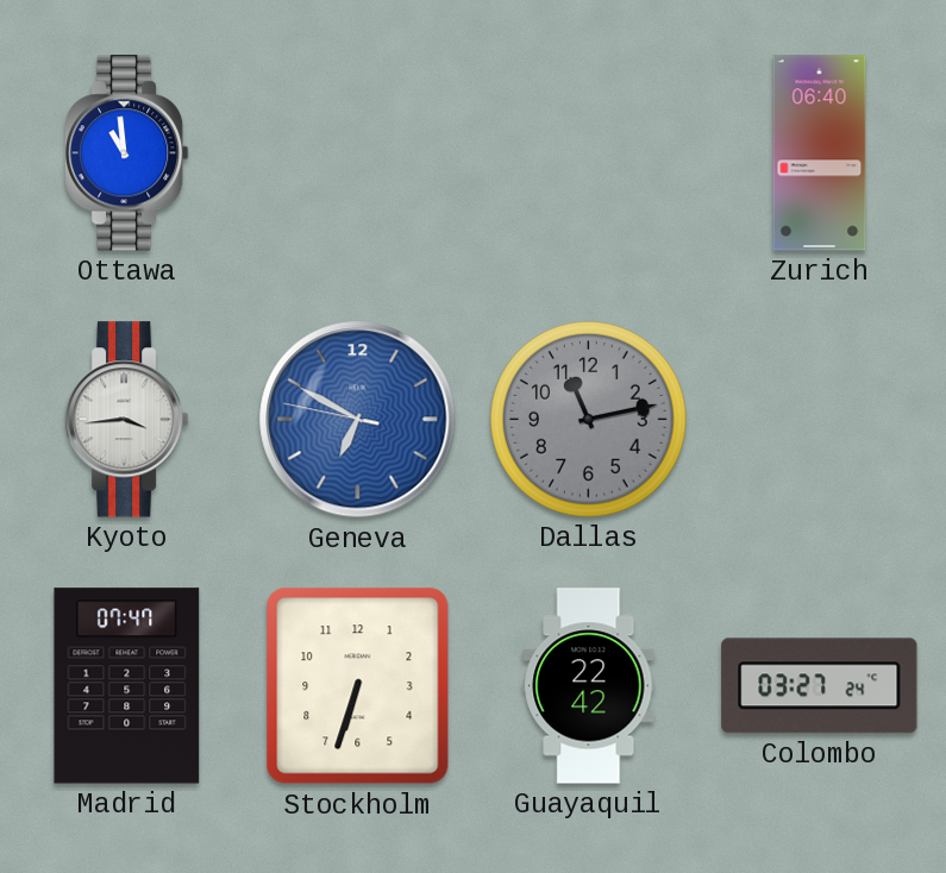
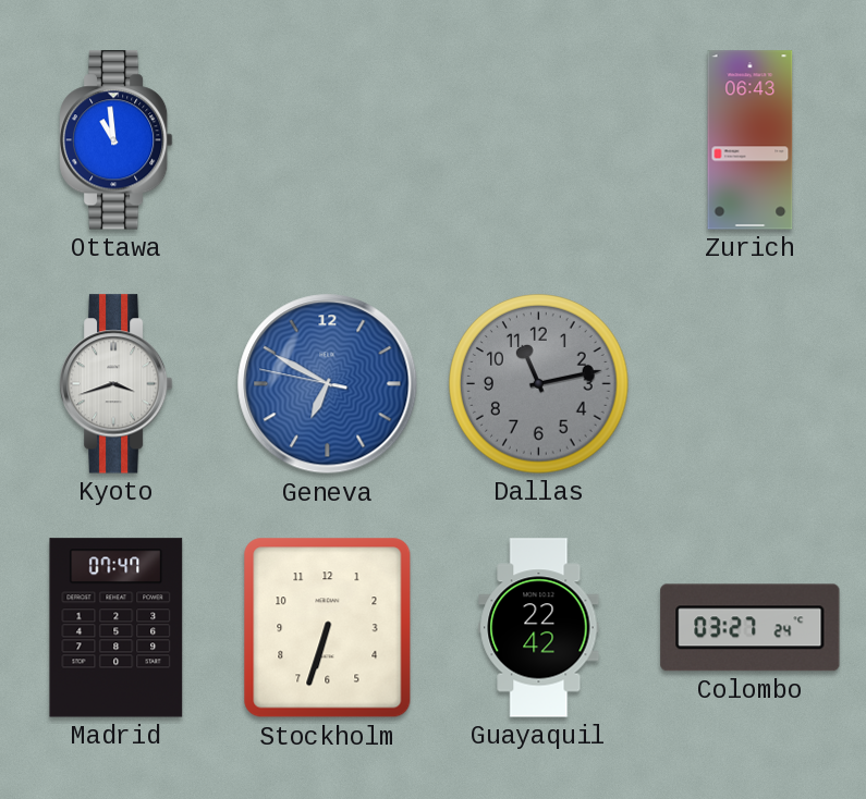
Zurich: 06:40 -> 06:43 (751, 140)
Kyoto: 3:44 -> 3:42 (115, 384)
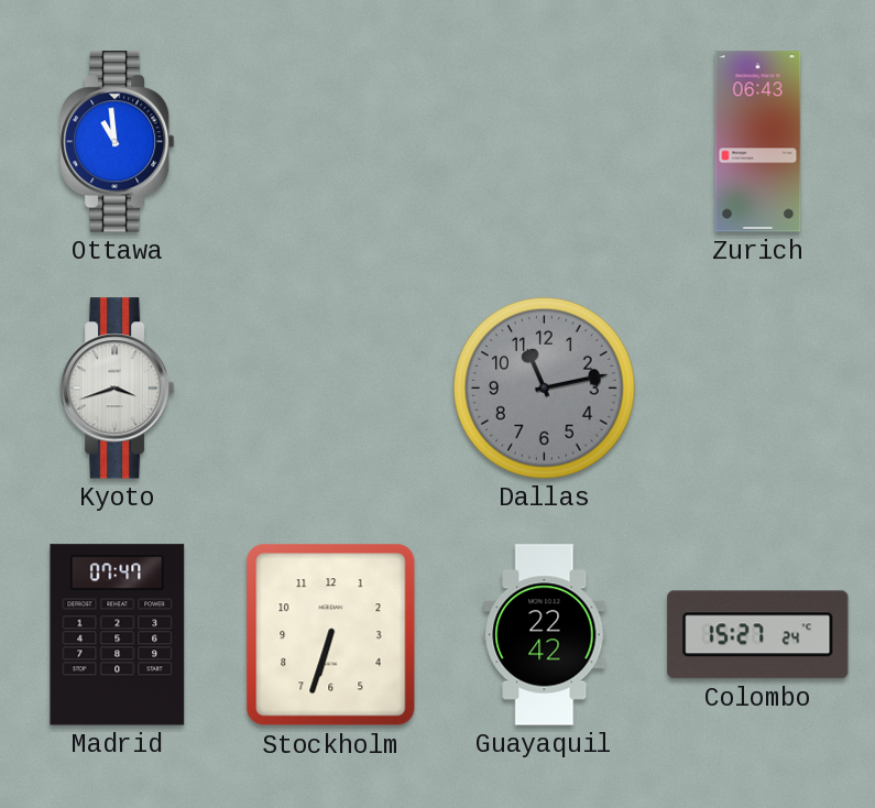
Geneva: 6:49 -> none (328, 384)
Colombo: 03:27 -> 15:27 (758, 635)
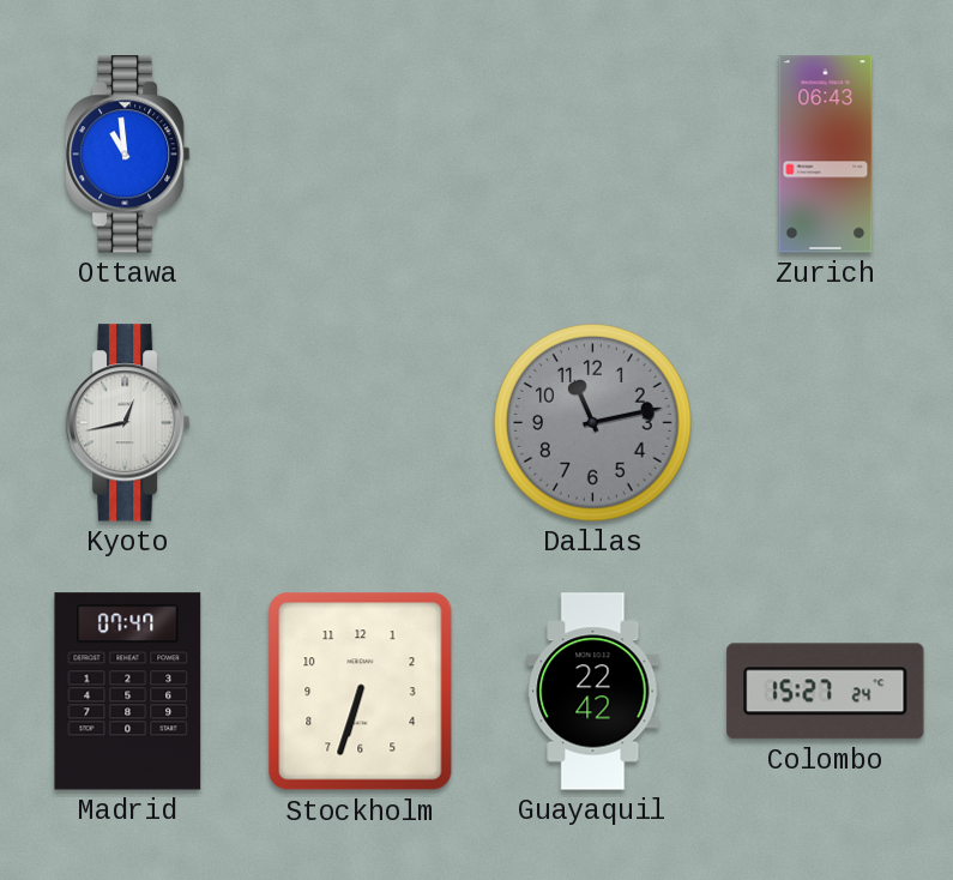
Kyoto: 3:42 -> 12:43 (127, 423)
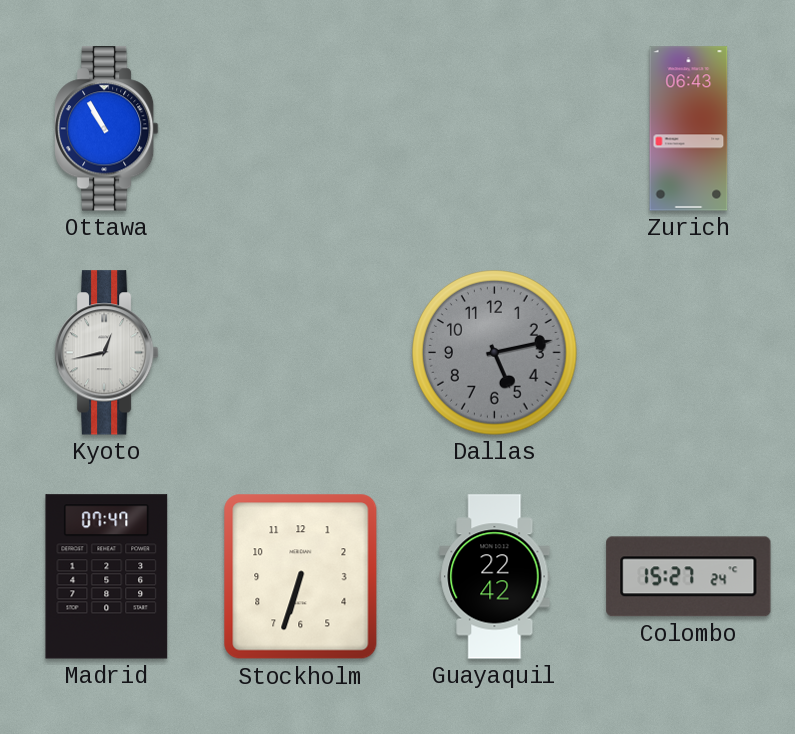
Ottawa: 10:59 -> 10:55 (106, 129)
Dallas: 11:13 -> 5:13 (495, 353)
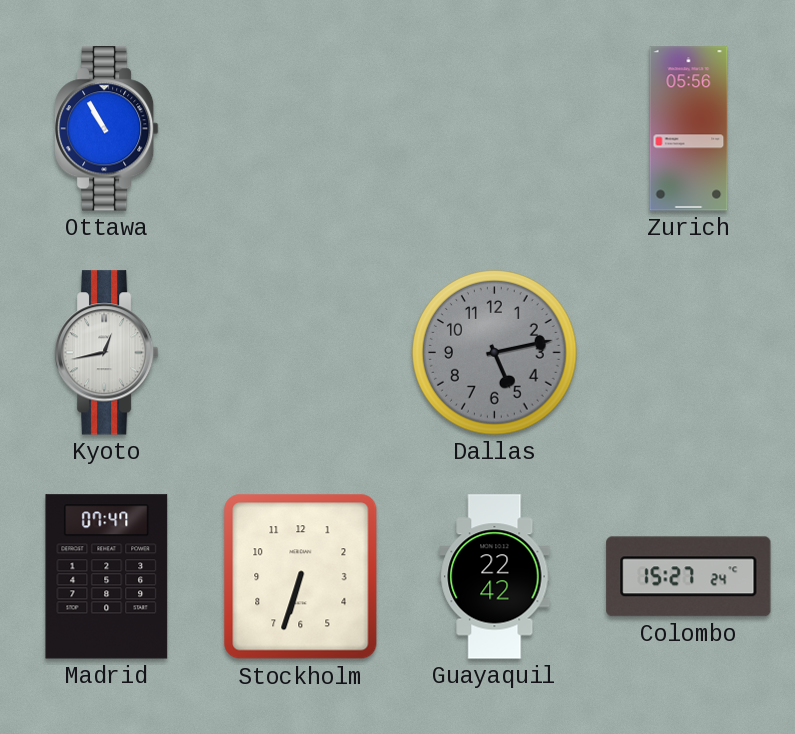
Zurich: 06:43 -> 05:56 (689, 129)
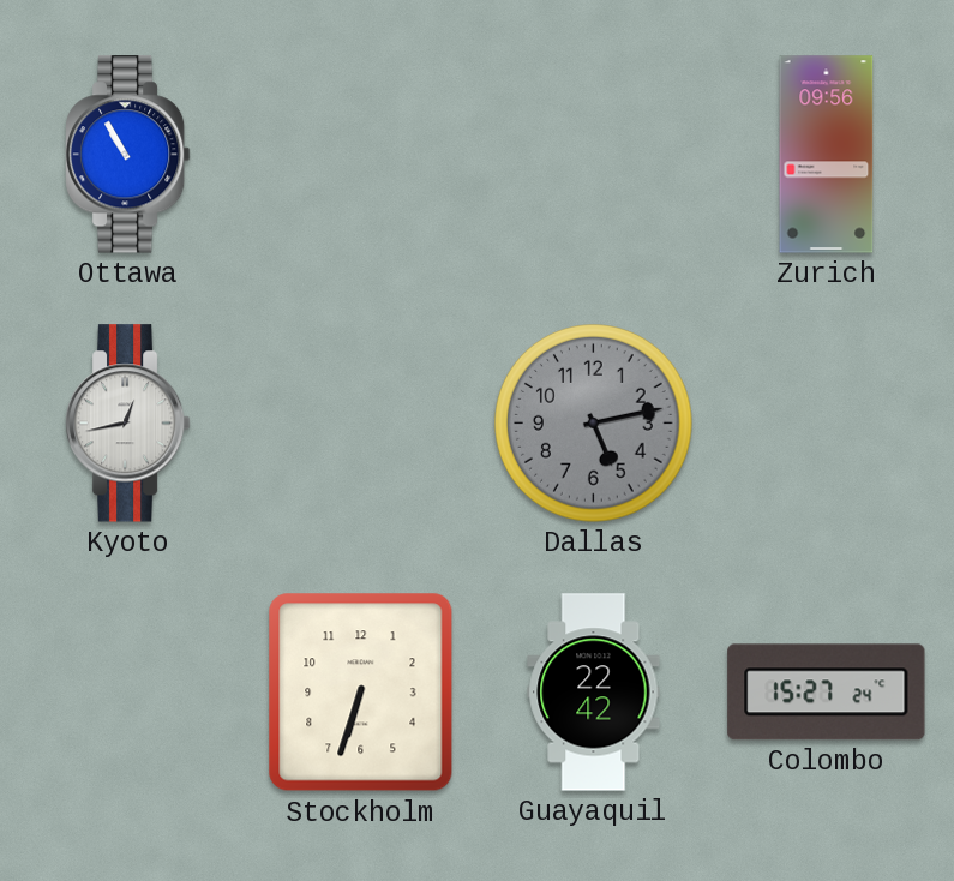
Zurich: 05:56 -> 09:56 (827, 155)
Madrid: 07:47 -> none (107, 577)
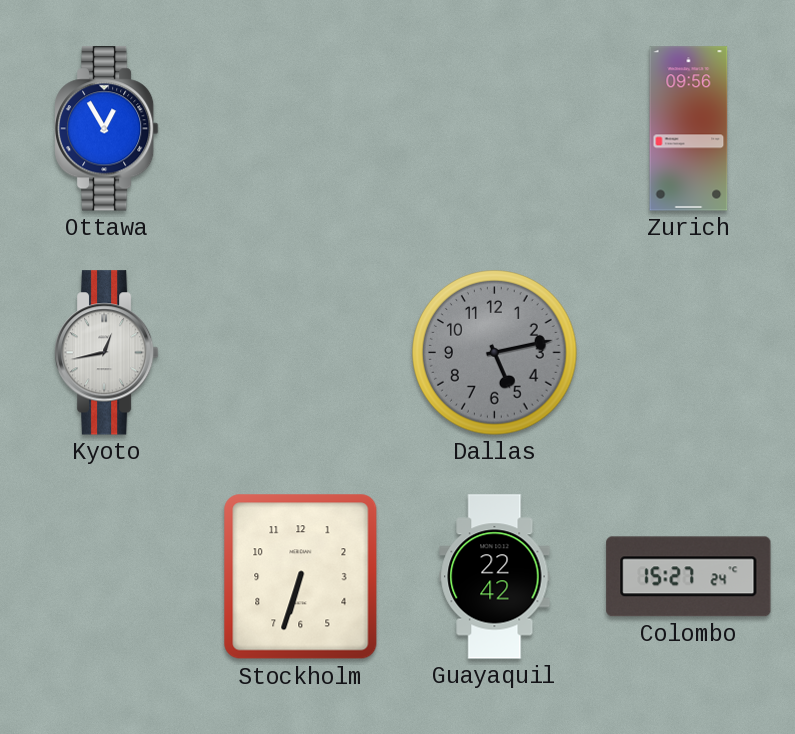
Ottawa: 10:55 -> 12:55 (106, 129)
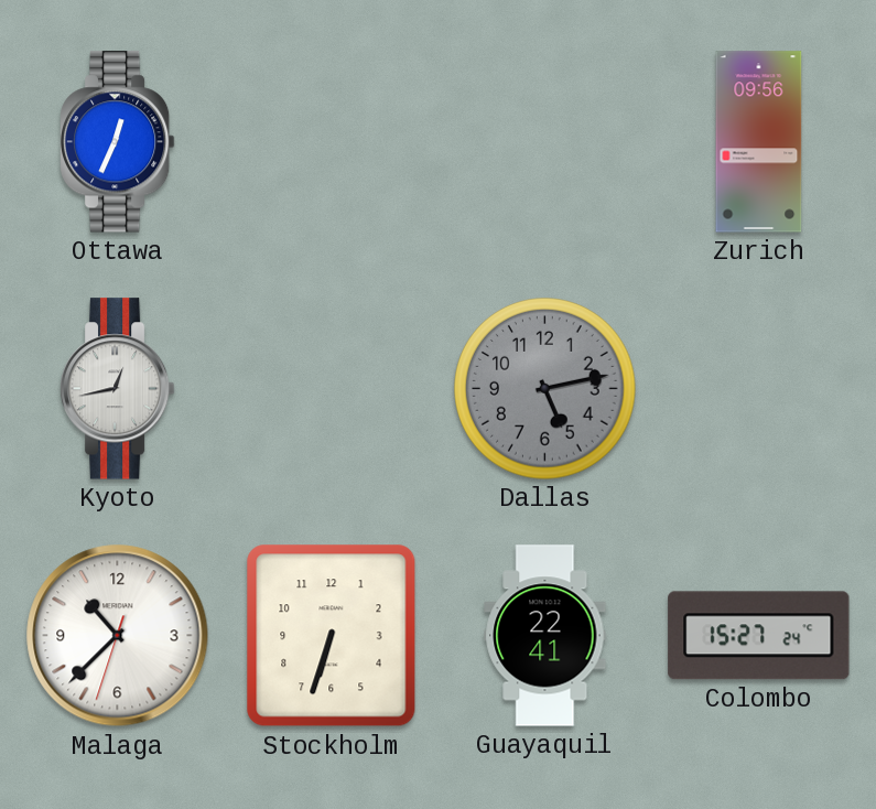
Ottawa: 12:55 -> 12:34 (117, 142)
Malaga: none -> 10:37 (118, 636)
Guayaquil: 22:42 -> 22:41 (545, 636)
